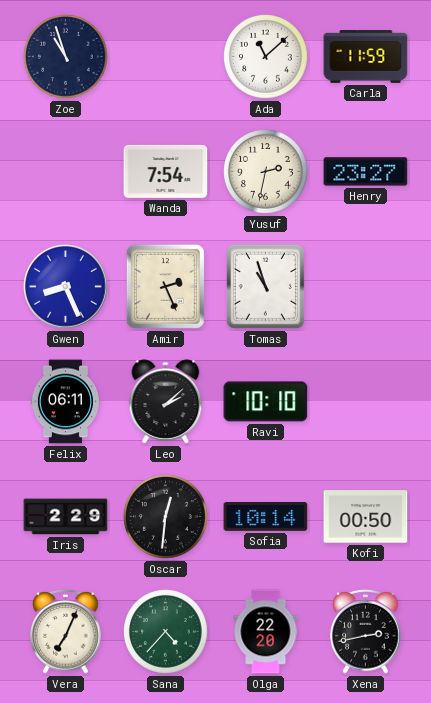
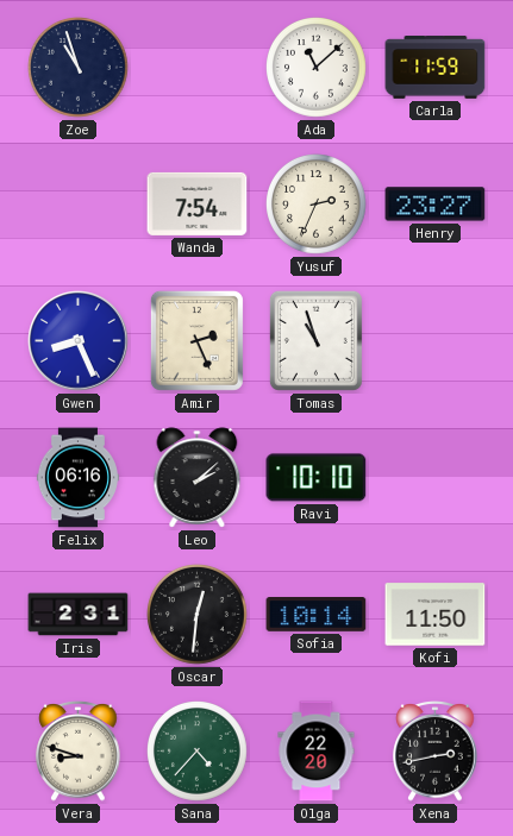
Yusuf: 2:32 -> 2:34 (317, 205)
Felix: 06:11 -> 06:16 (77, 478)
Iris: 2:29 -> 2:31 (79, 615)
Kofi: 00:50 -> 11:50 (436, 615)
Vera: 7:04 -> 8:48 (79, 752)
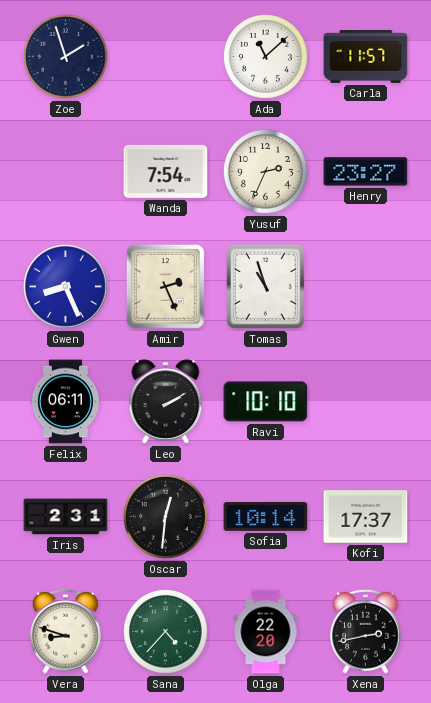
Zoe: 10:57 -> 1:57 (66, 57)
Carla: 11:59 -> 11:57 (366, 57)
Felix: 06:16 -> 06:11 (65, 402)
Leo: 2:08 -> 2:10 (166, 402)
Kofi: 11:50 -> 17:37 (366, 517)
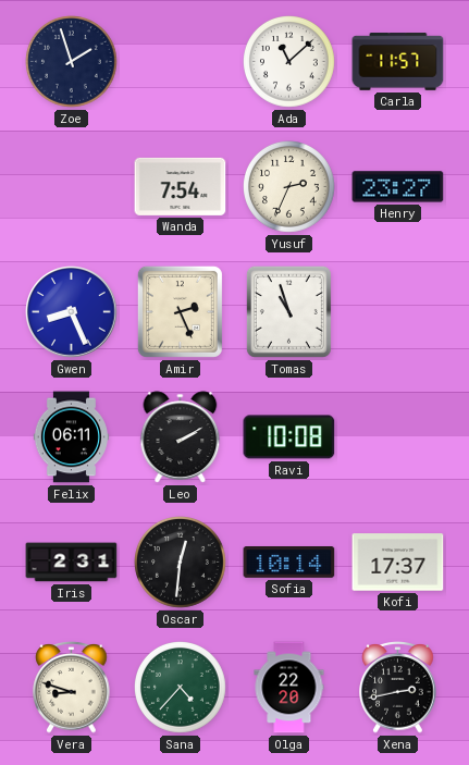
Ravi: 10:10 -> 10:08 (289, 437)
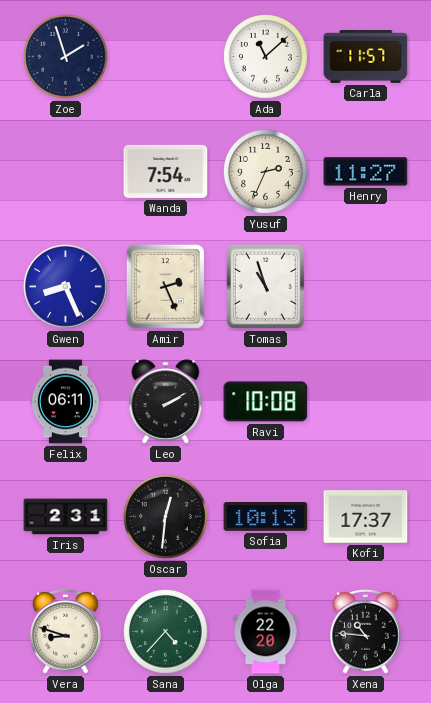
Henry: 23:27 -> 11:27 (366, 172)
Sofia: 10:14 -> 10:13 (266, 517)
Xena: 2:43 -> 10:46 (366, 632)
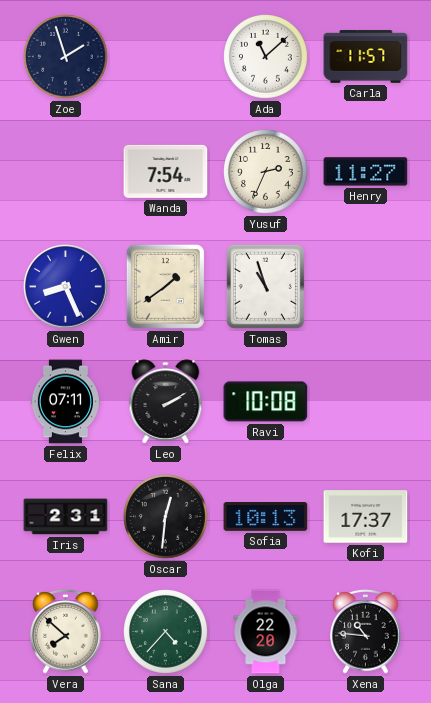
Amir: 2:26 -> 1:39 (165, 286)
Felix: 06:11 -> 07:11 (65, 402)
Vera: 8:48 -> 7:52 (66, 632)
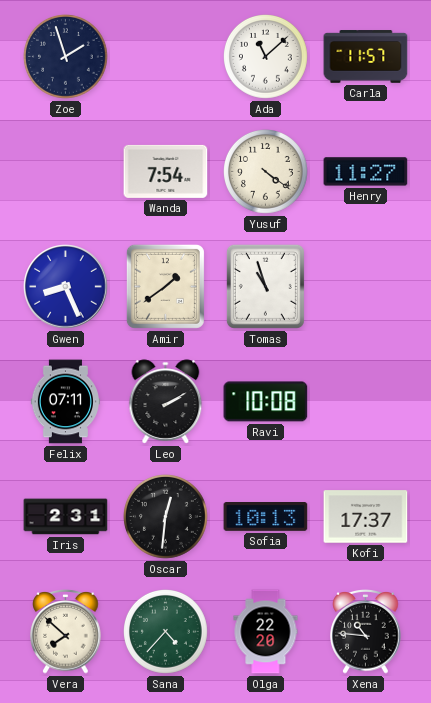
Yusuf: 2:34 -> 4:21 (266, 172)
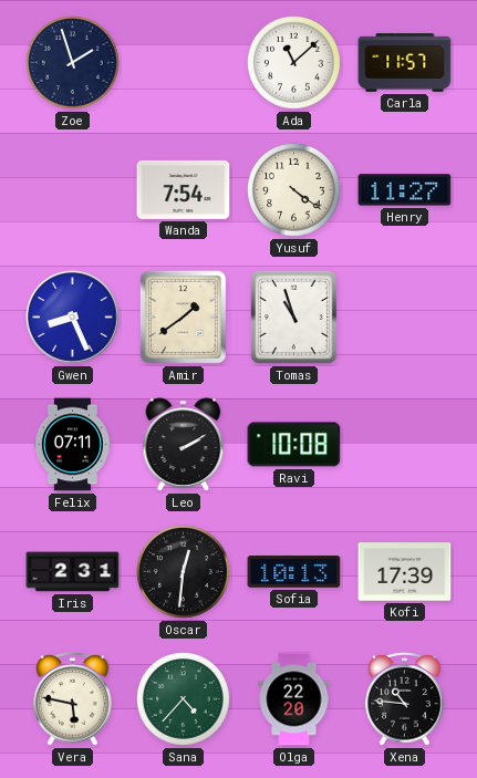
Kofi: 17:37 -> 17:39 (405, 572)
Vera: 7:52 -> 5:47 (73, 699)
